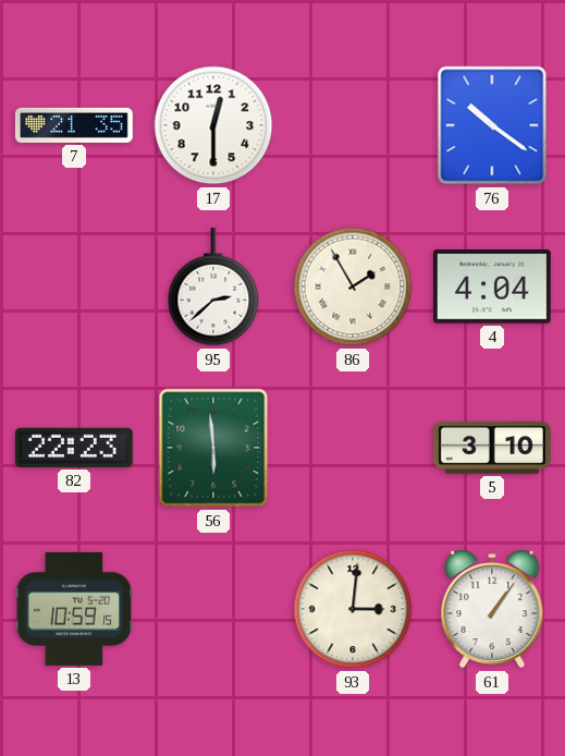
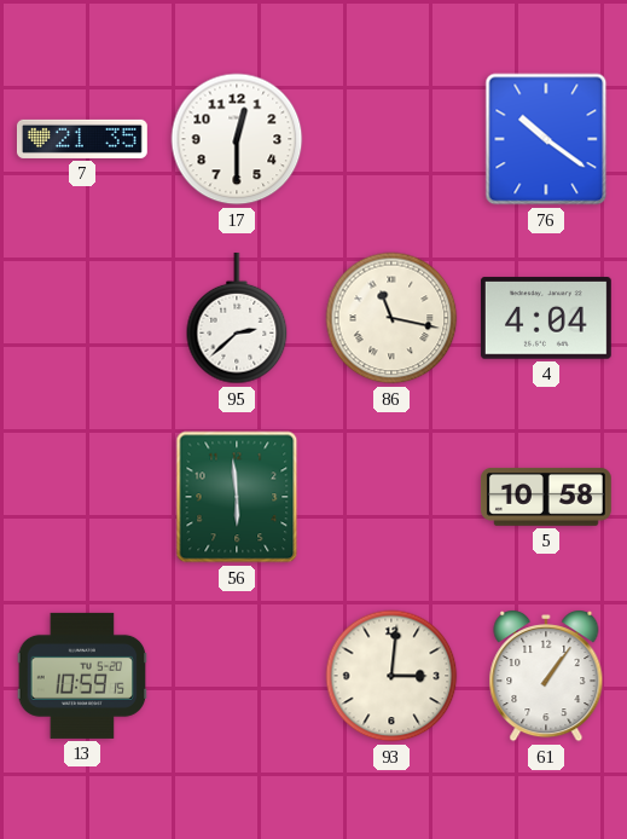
86: 1:55 -> 11:17 (391, 318)
82: 22:23 -> none (74, 448)
5: 3:10 -> 10:58 (546, 497)
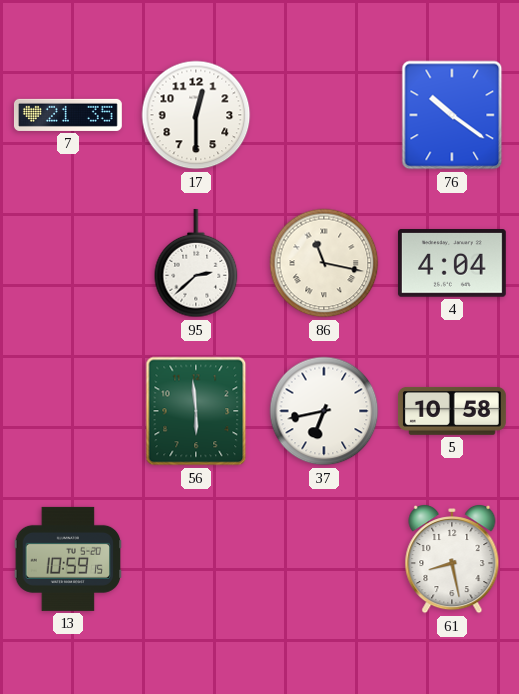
37: none -> 6:43 (324, 411)
93: 3:01 -> none (391, 676)
61: 1:06 -> 8:28 (452, 560)
